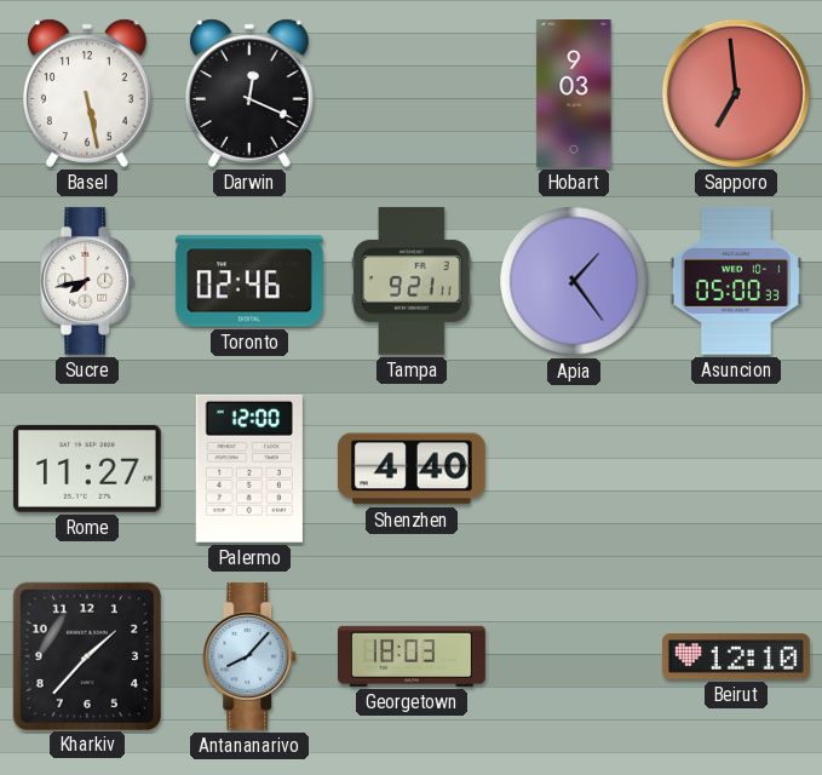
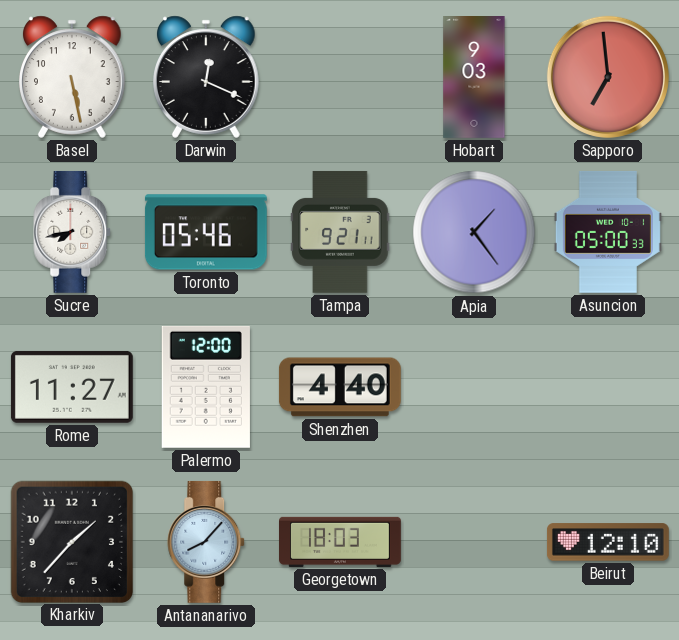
Toronto: 02:46 -> 05:46 (206, 232)
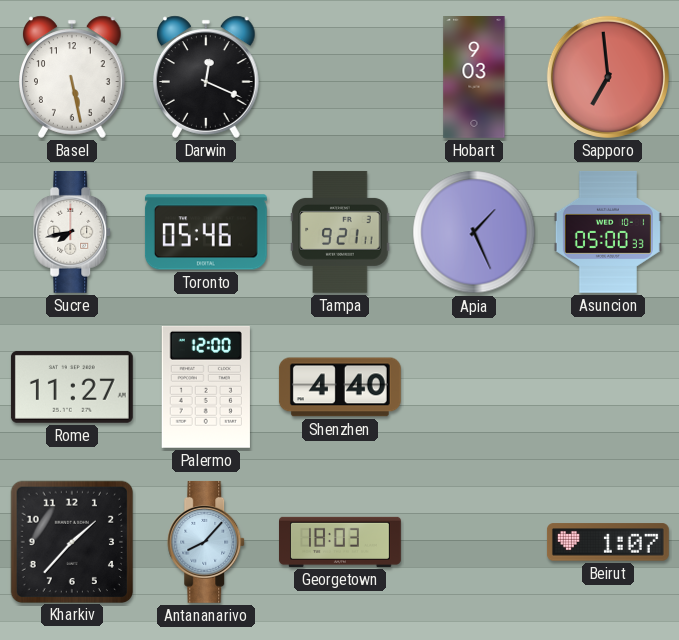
Apia: 1:24 -> 1:26 (474, 232)
Beirut: 12:10 -> 1:07 (608, 542)
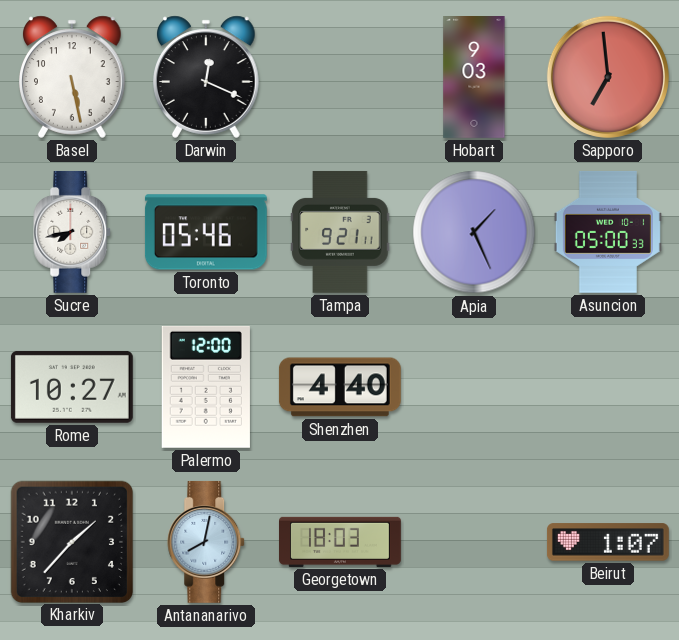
Rome: 11:27 -> 10:27 (72, 387)
Antananarivo: 8:07 -> 8:02 (207, 542)
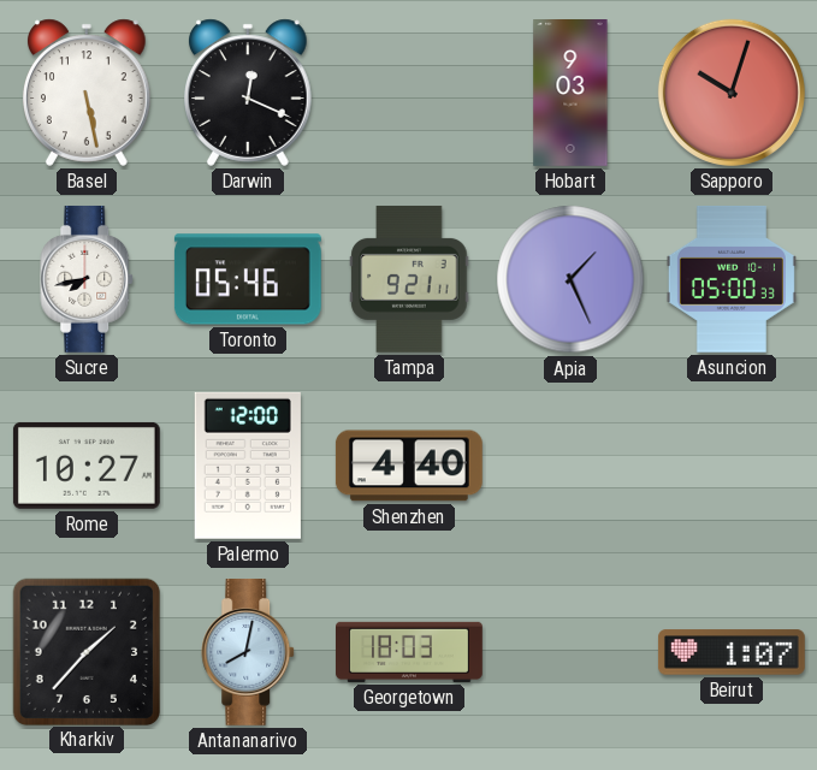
Sapporo: 6:59 -> 10:03 (732, 93)
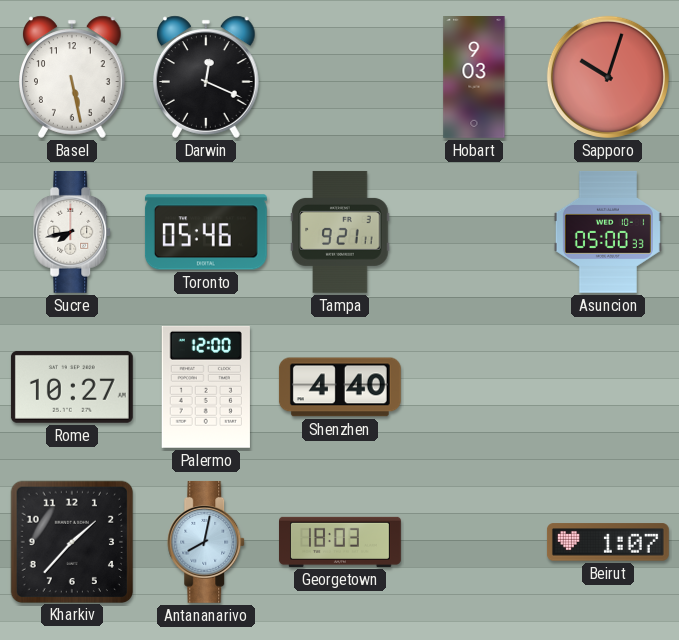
Apia: 1:26 -> none (570, 279)
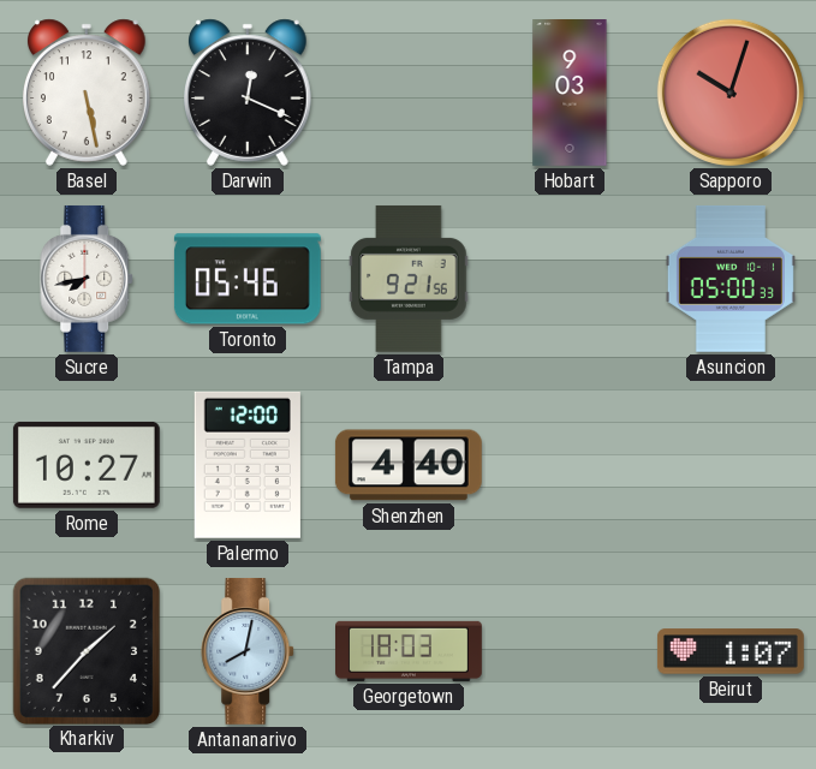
Tampa: 9:21:11 -> 9:21:56 (409, 279)
